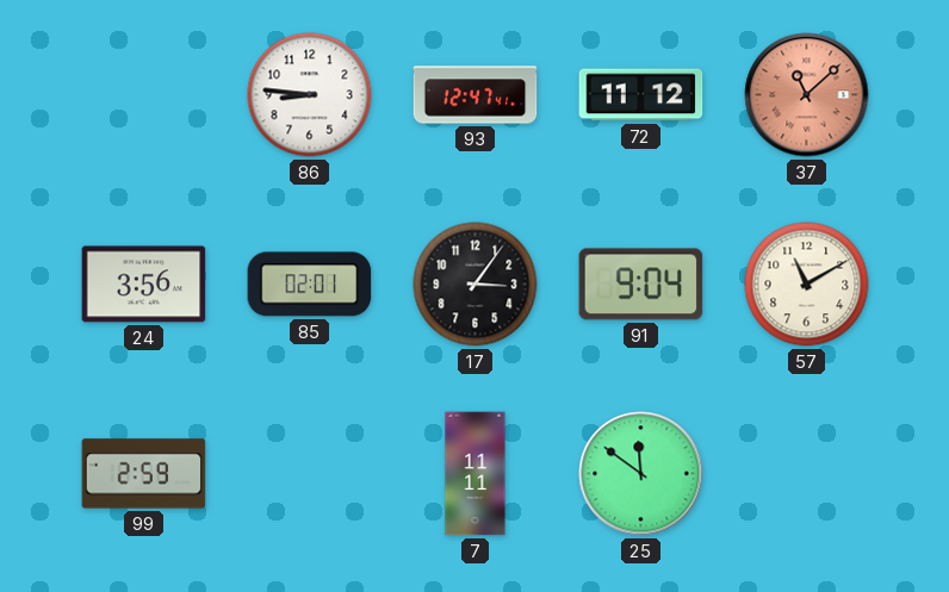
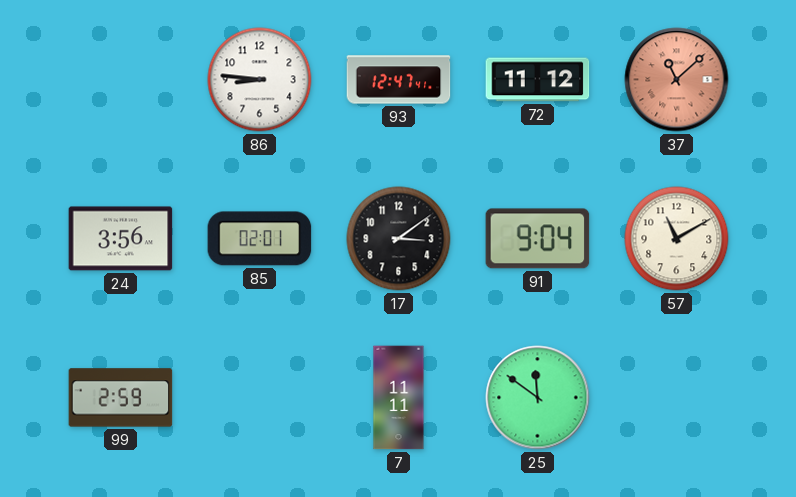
17: 3:06 -> 3:09 (399, 239)
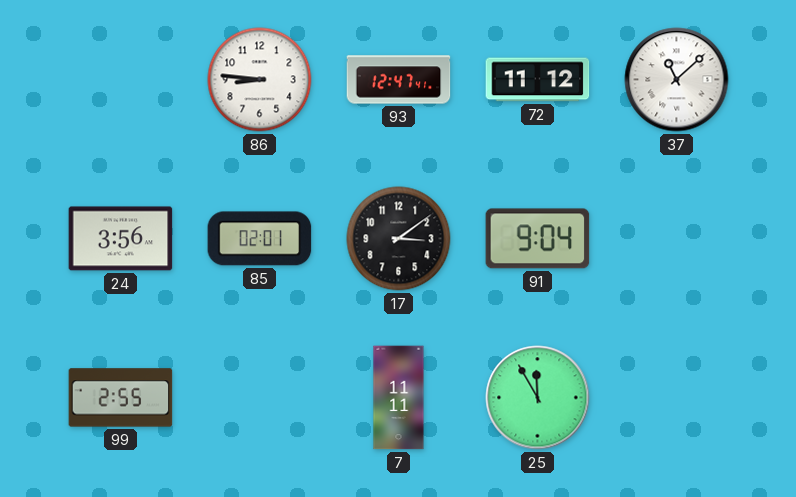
37 dial: salmon -> white (677, 80)
57: 11:10 -> none (677, 239)
99: 2:59 -> 2:55 (121, 398)
25: 11:51 -> 11:55 (538, 398)
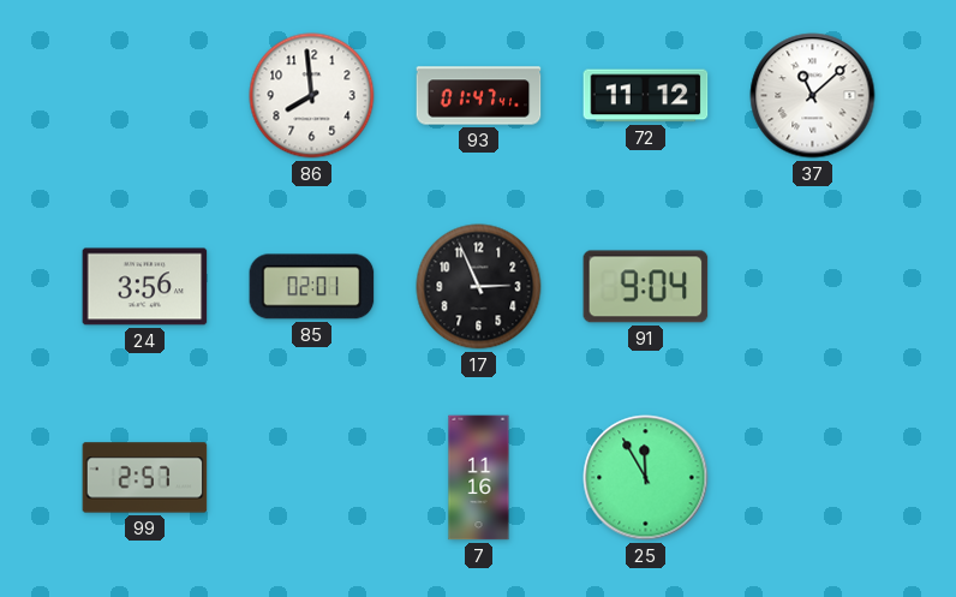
86: 8:46 -> 7:59 (312, 96)
93: 12:47 -> 01:47 (479, 96)
17: 3:09 -> 2:56 (479, 287)
99: 2:55 -> 2:57 (145, 478)
7: 11:11 -> 11:16 (479, 478)
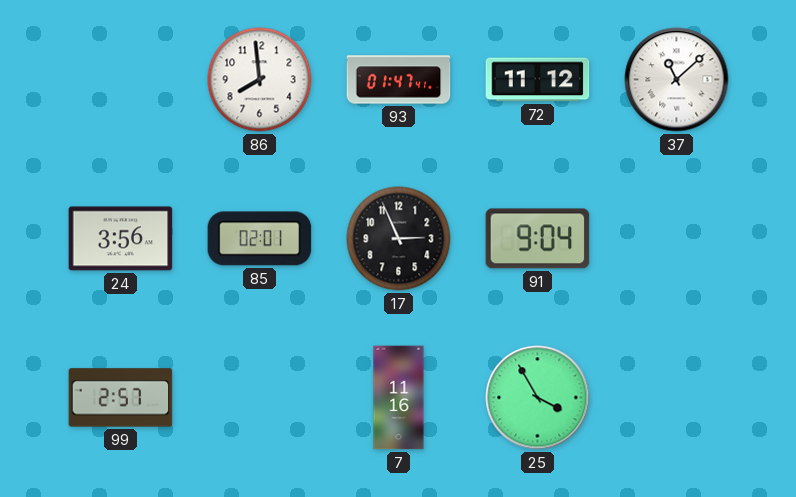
25: 11:55 -> 3:55 (538, 398)
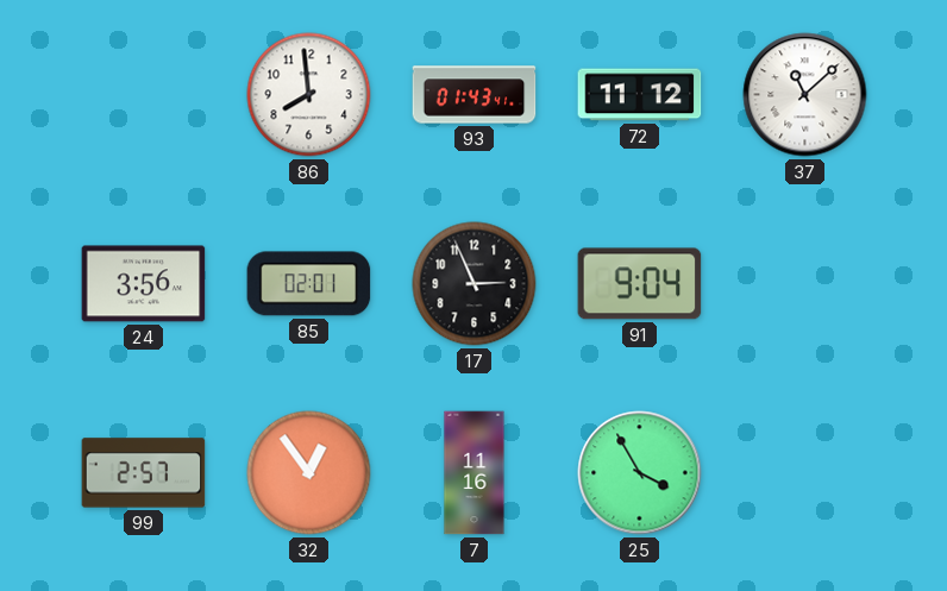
93: 01:47 -> 01:43 (475, 95)
32: none -> 12:54 (309, 473)
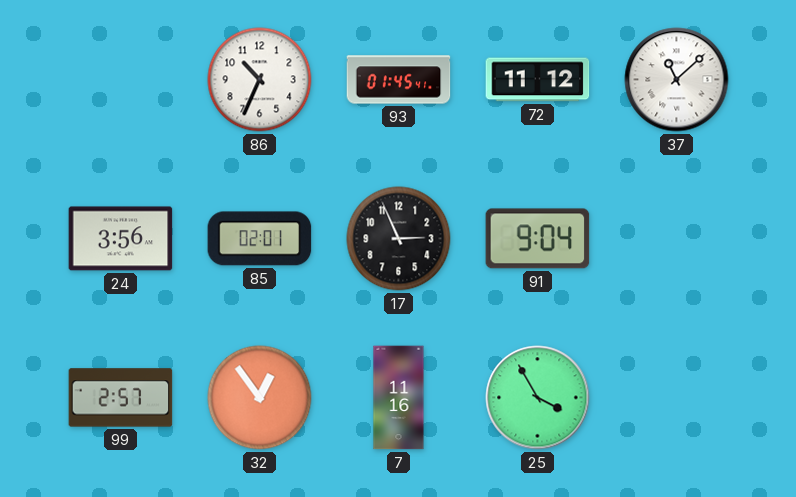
86: 7:59 -> 10:34 (260, 80)
93: 01:43 -> 01:45 (399, 80)
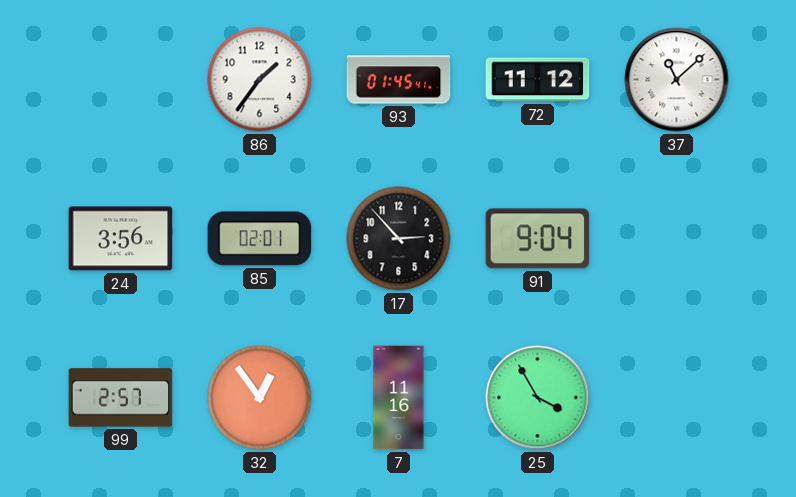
86: 10:34 -> 1:36 (260, 80)
17: 2:56 -> 2:53 (399, 239)
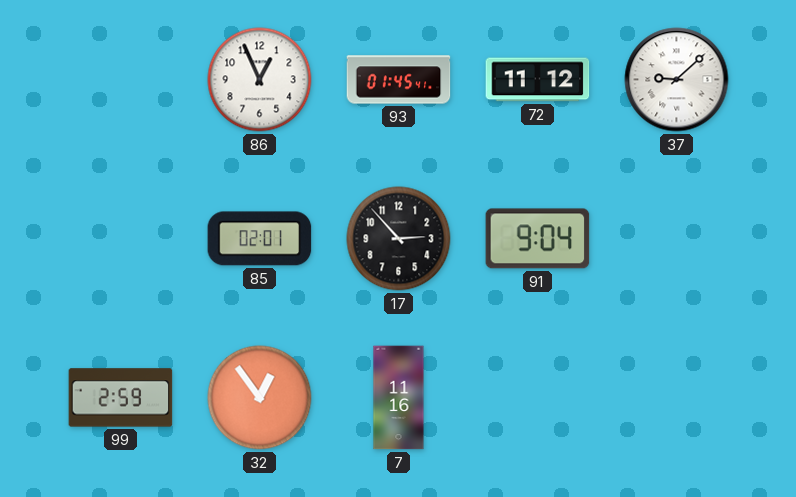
86: 1:36 -> 12:56 (260, 80)
37: 11:08 -> 9:08 (677, 80)
24: 3:56 -> none (121, 239)
99: 2:57 -> 2:59 (121, 398)
25: 3:55 -> none (538, 398)
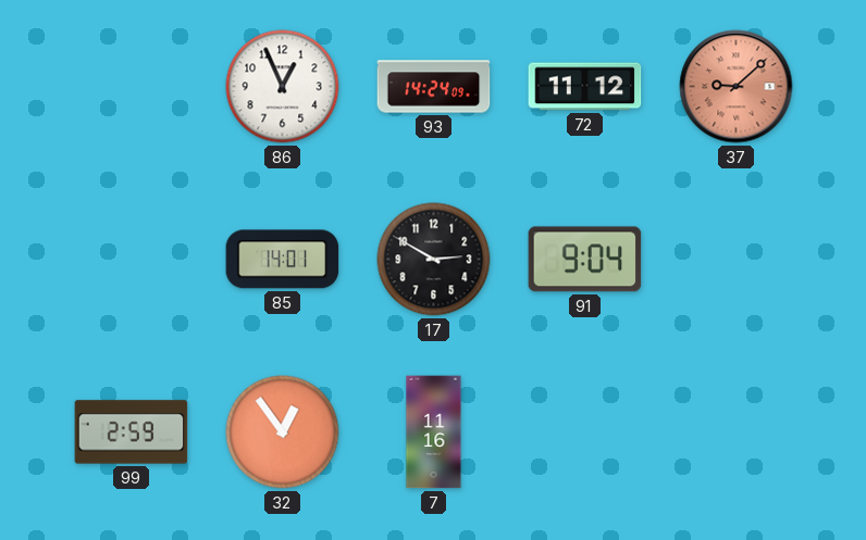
93: 01:45 -> 14:24 (434, 87)
37 dial: white -> salmon (737, 87)
85: 02:01 -> 14:01 (283, 260)
17: 2:53 -> 2:50 (434, 260)
